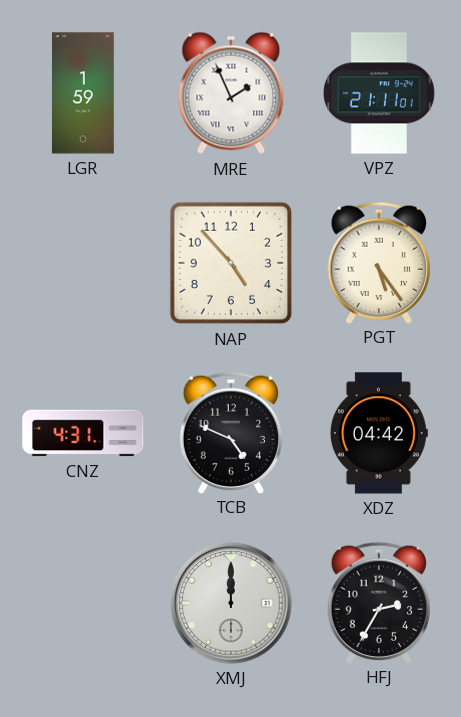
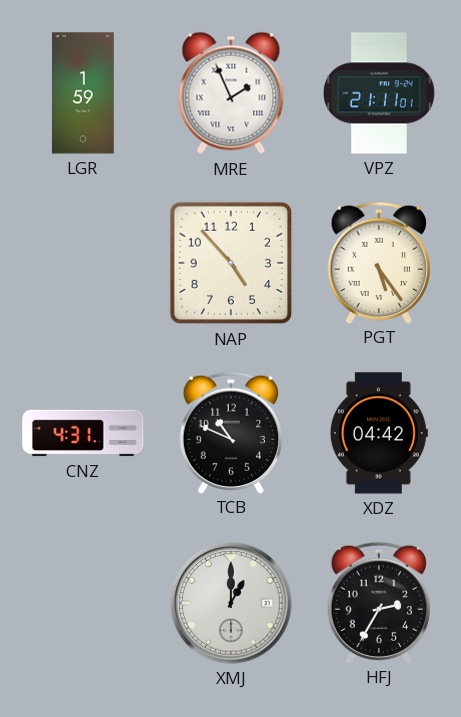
TCB: 4:49 -> 10:49 (231, 432)
XMJ: 12:00 -> 1:00 (231, 603)
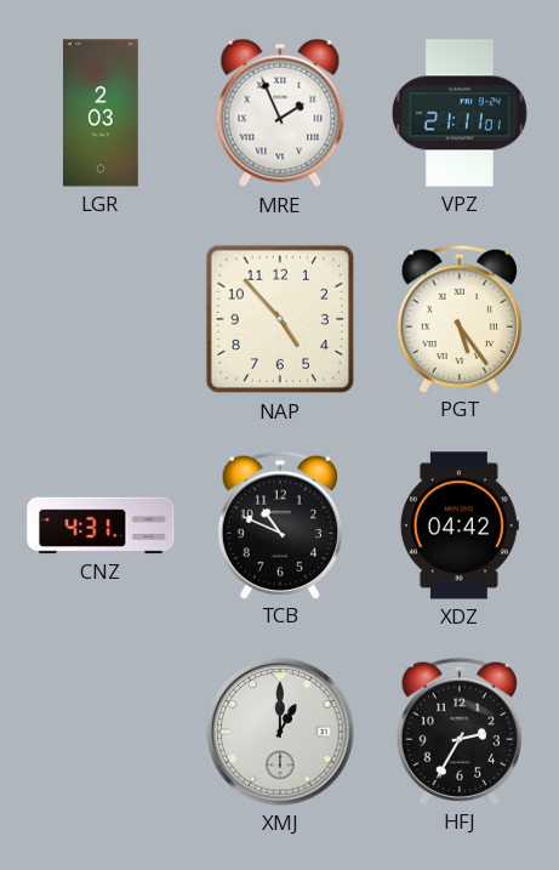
LGR: 1:59 -> 2:03 (101, 113)
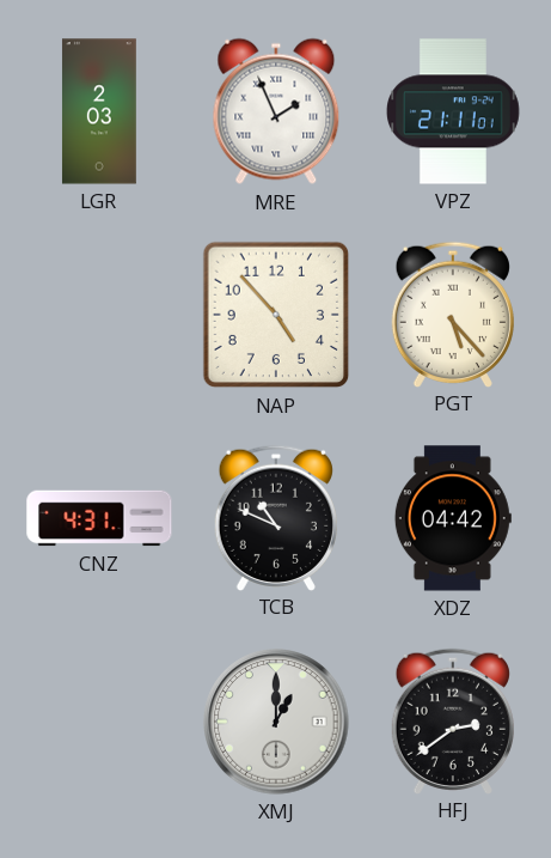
PGT: 5:24 -> 5:23 (453, 314)
HFJ: 2:35 -> 2:39 (453, 720)
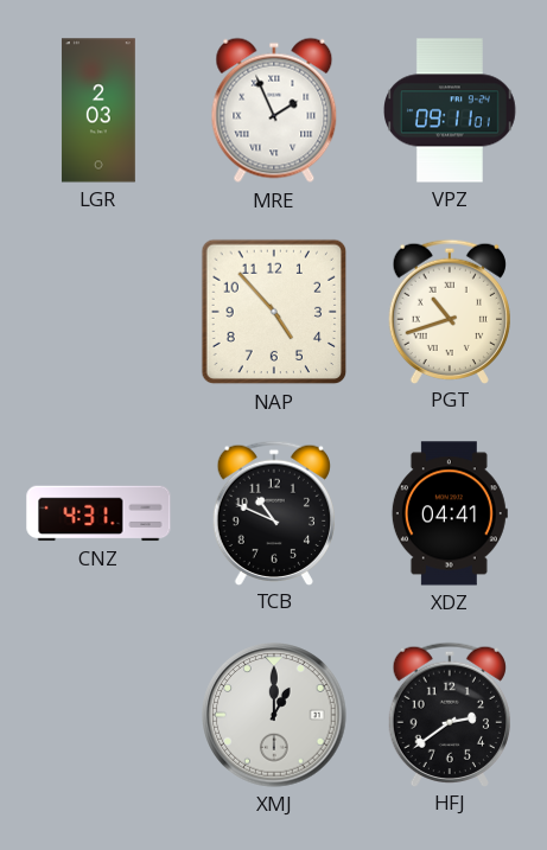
VPZ: 21:11 -> 09:11 (451, 110)
PGT: 5:23 -> 10:42 (450, 311)
XDZ: 04:42 -> 04:41 (450, 513)
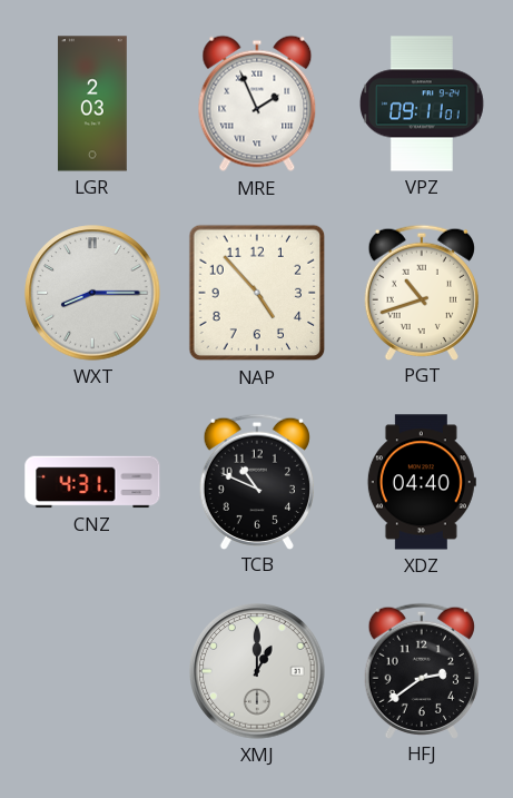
WXT: none -> 8:15 (92, 293)
XDZ: 04:41 -> 04:40 (422, 482)
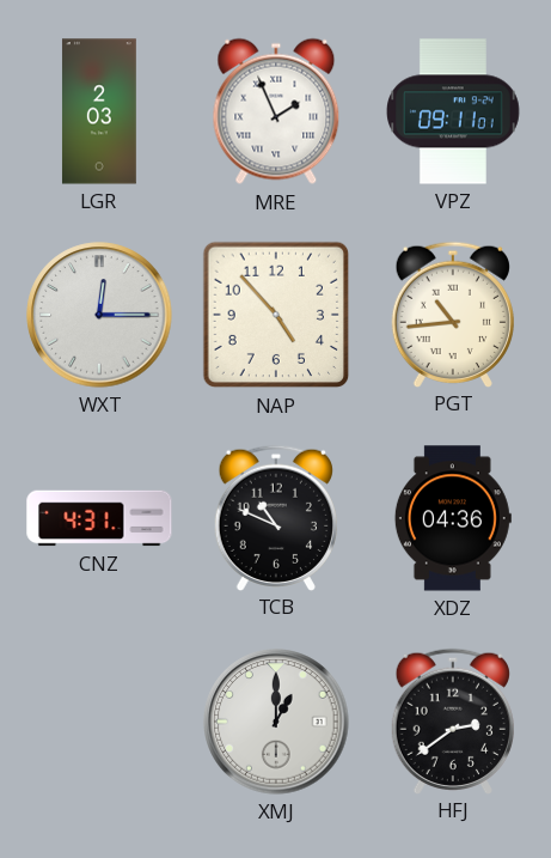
WXT: 8:15 -> 12:15 (99, 315)
PGT: 10:42 -> 10:44 (453, 314)
XDZ: 04:40 -> 04:36 (453, 518)
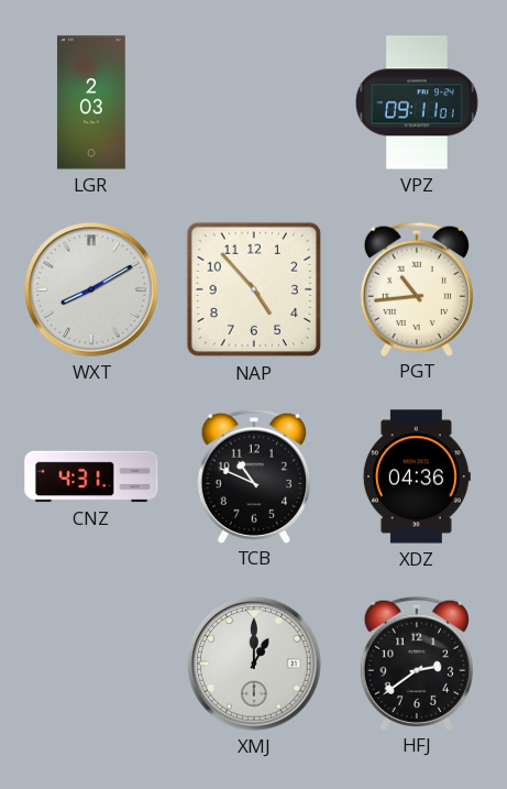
MRE: 1:56 -> none (276, 111)
WXT: 12:15 -> 8:10 (91, 289)
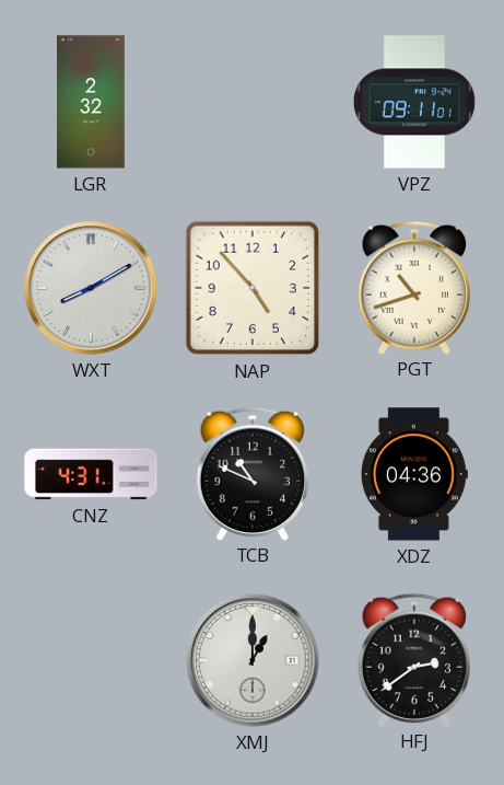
LGR: 2:03 -> 2:32 (91, 102)
PGT: 10:44 -> 10:42 (414, 287)
